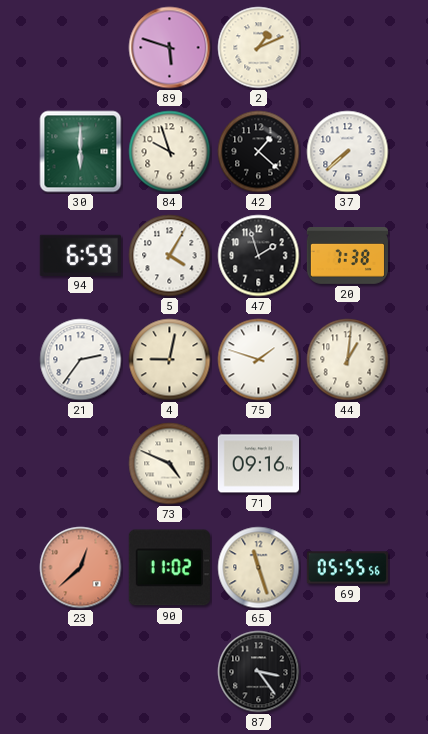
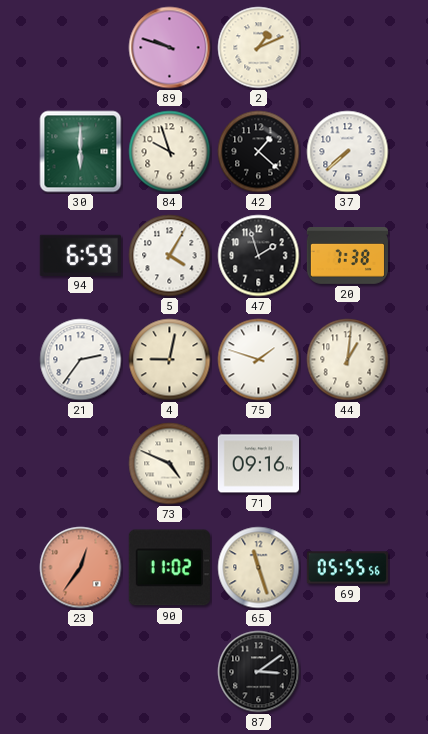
89: 5:48 -> 9:48 (170, 48)
23: 12:38 -> 12:36 (81, 568)
87: 3:24 -> 3:09 (259, 672)
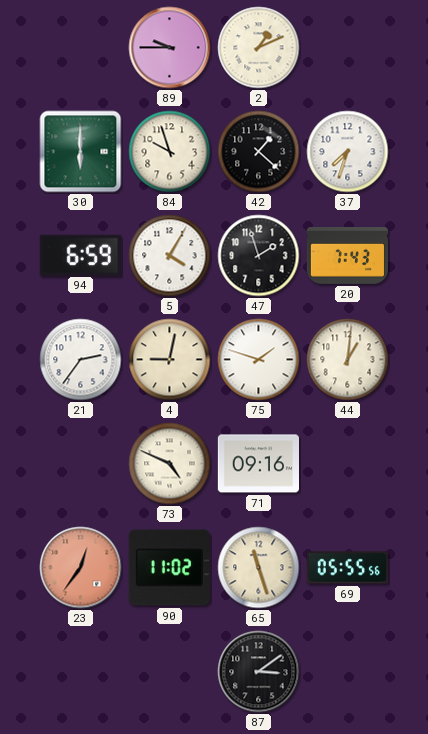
89: 9:48 -> 9:45 (170, 48)
37: 7:38 -> 7:33 (348, 152)
20: 7:38 -> 7:43 (347, 256)
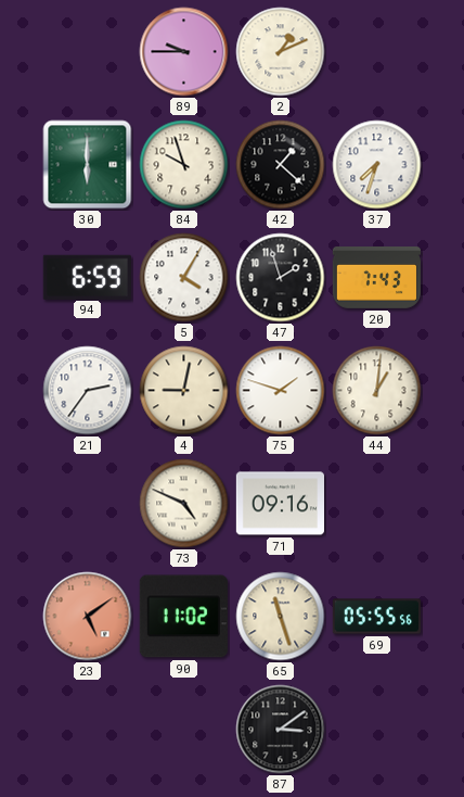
23: 12:36 -> 5:09 (88, 617)
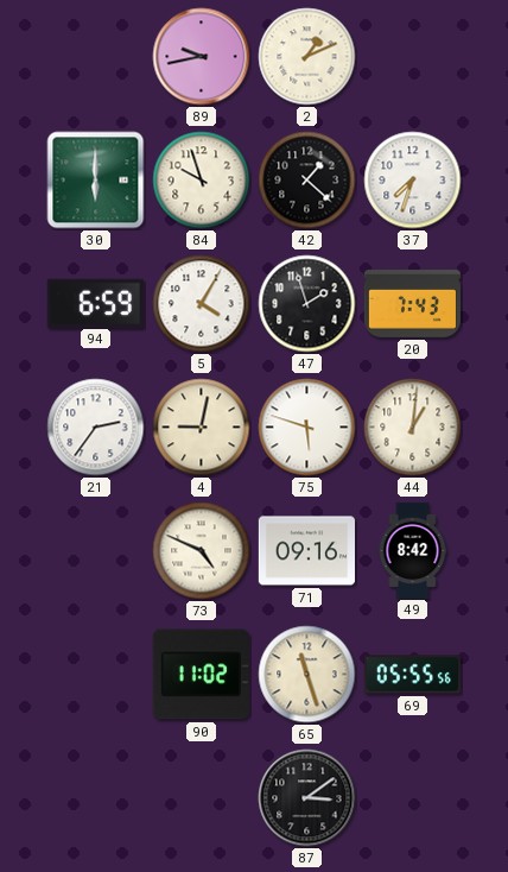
89: 9:45 -> 9:43 (202, 57)
75: 1:48 -> 5:48 (307, 428)
49: none -> 8:42 (413, 550)
23: 5:09 -> none (88, 617)
